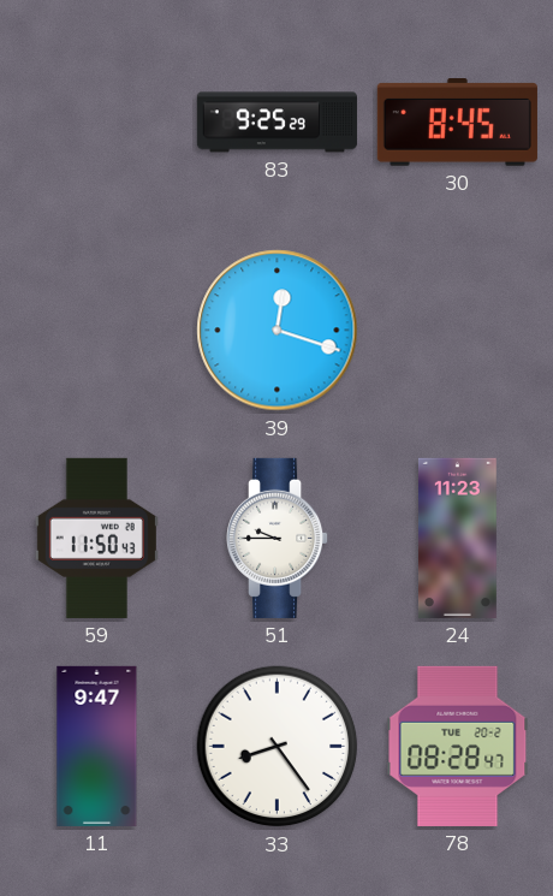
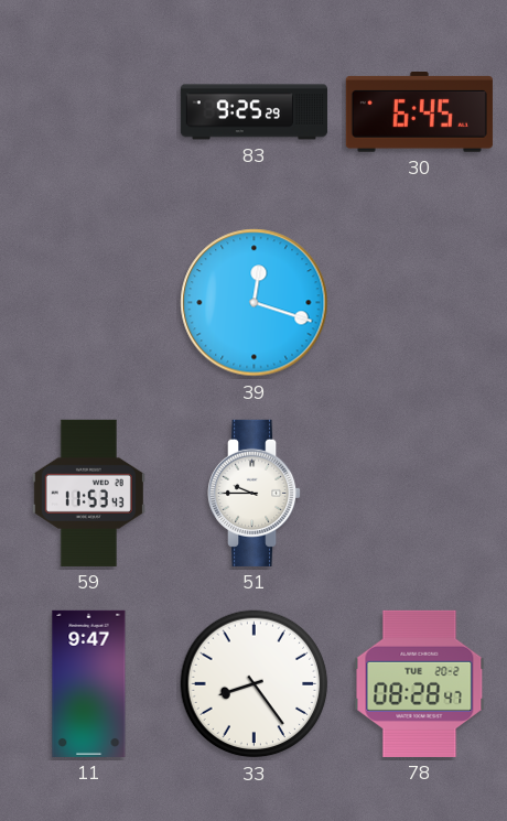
30: 8:45 -> 6:45 (419, 112)
59: 11:50 -> 11:53 (88, 493)
24: 11:23 -> none (457, 538)
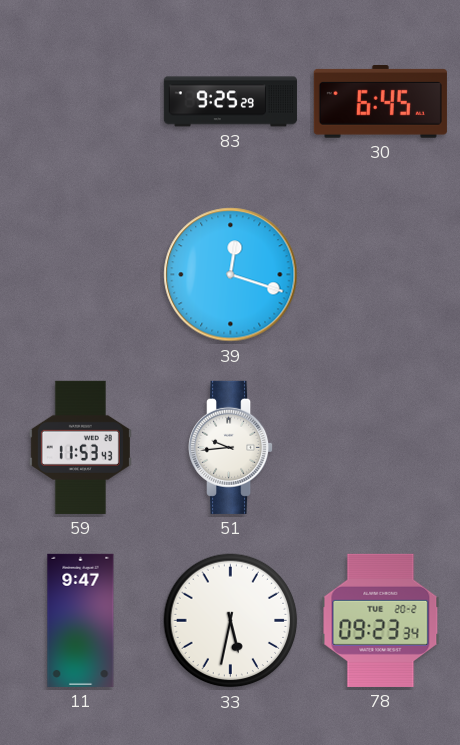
51: 9:45 -> 9:44 (232, 447)
33: 8:24 -> 5:32 (231, 621)
78: 08:28 -> 09:23 (381, 620)
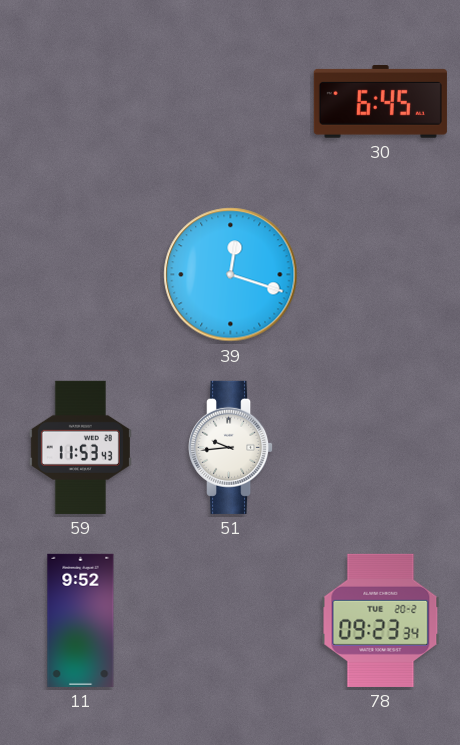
83: 9:25 -> none (230, 102)
11: 9:47 -> 9:52 (81, 620)
33: 5:32 -> none (231, 621)
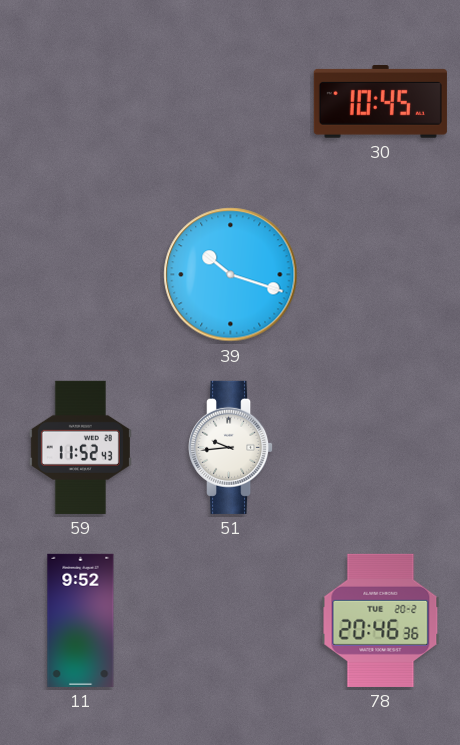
30: 6:45 -> 10:45 (380, 102)
39: 12:18 -> 10:18 (231, 275)
59: 11:53 -> 11:52 (80, 447)
78: 09:23 -> 20:46 (381, 620)
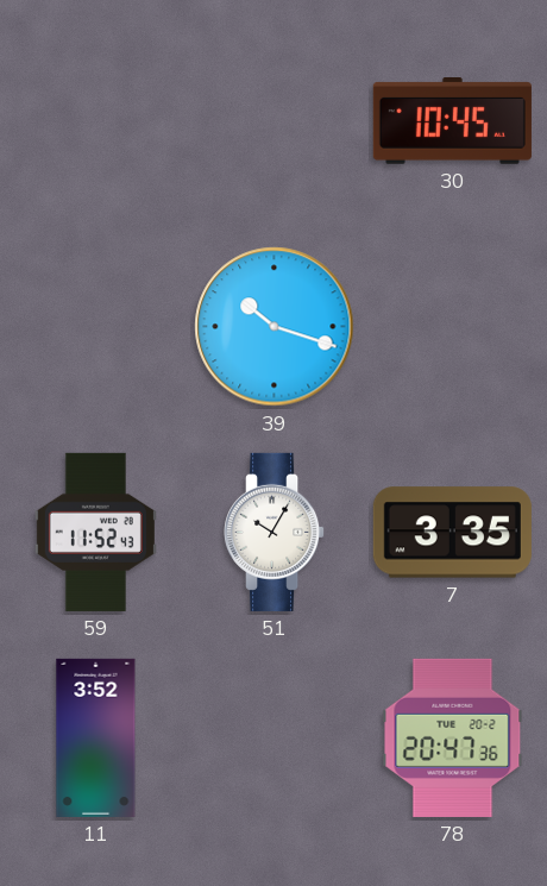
51: 9:44 -> 10:05 (276, 532)
7: none -> 3:35 (452, 533)
11: 9:52 -> 3:52 (96, 737)
78: 20:46 -> 20:47 (453, 737)
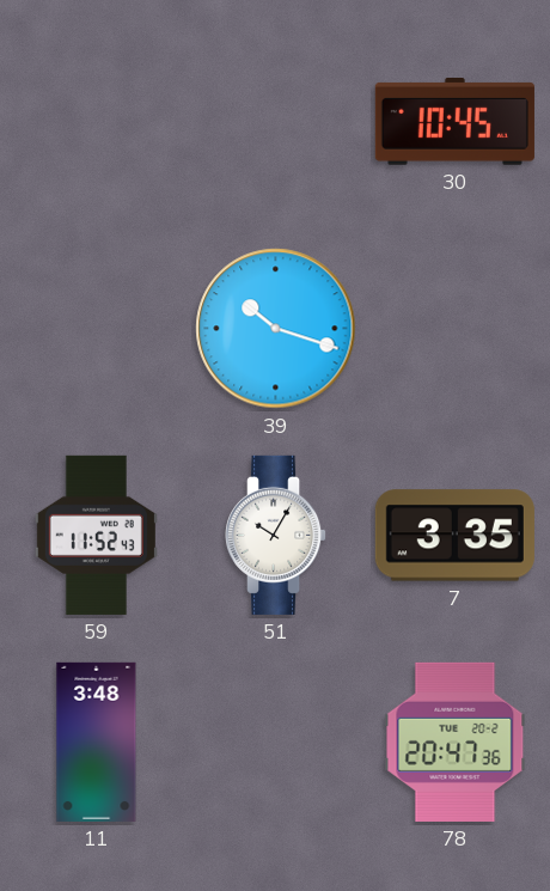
11: 3:52 -> 3:48 (97, 742)
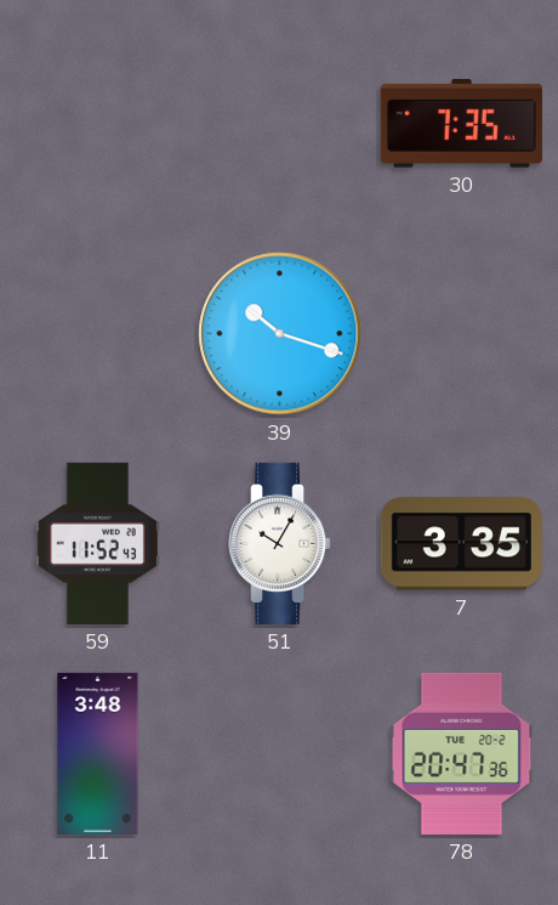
30: 10:45 -> 7:35 (461, 124)
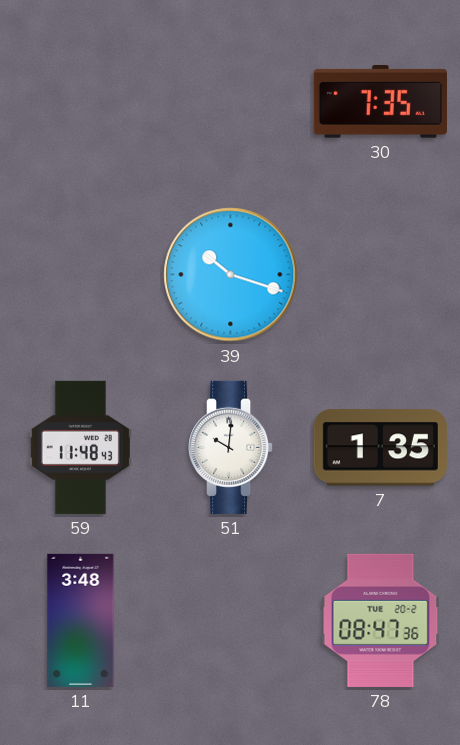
59: 11:52 -> 11:48 (80, 447)
51: 10:05 -> 10:01 (232, 447)
7: 3:35 -> 1:35 (380, 448)
78: 20:47 -> 08:47 (381, 620)
